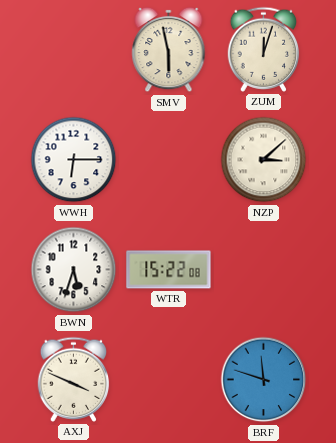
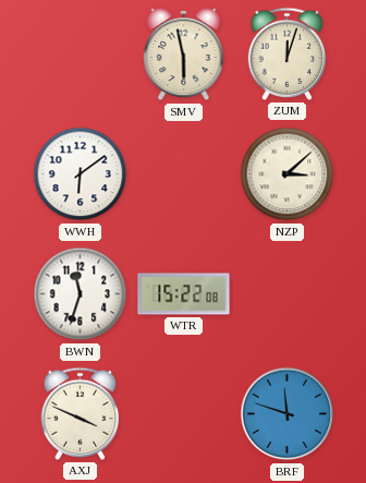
WWH: 6:15 -> 6:09 (81, 174)
BWN: 5:33 -> 11:33 (81, 294)
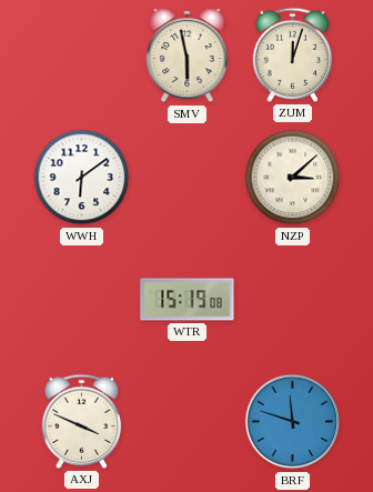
BWN: 11:33 -> none (81, 294)
WTR: 15:22 -> 15:19 (188, 300)
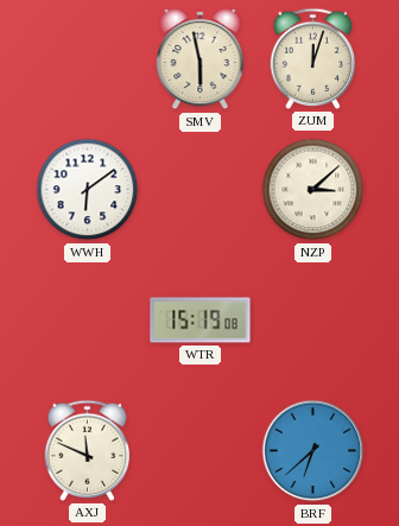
AXJ: 3:49 -> 11:49 (88, 450)
BRF: 11:48 -> 6:38 (313, 451)
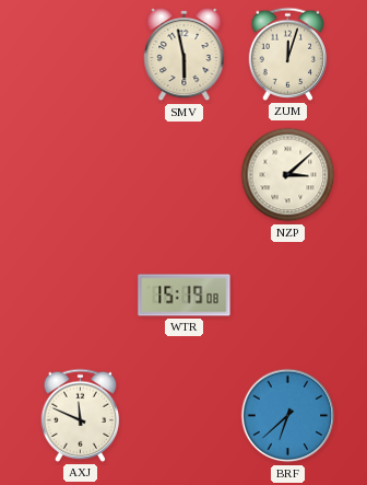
WWH: 6:09 -> none (88, 190)
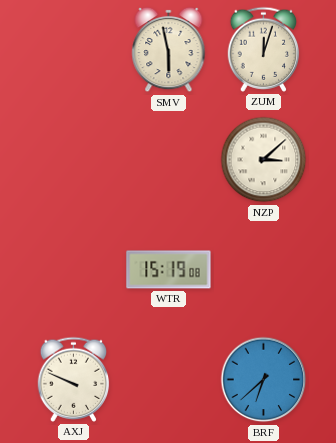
AXJ: 11:49 -> 9:49 (74, 379)
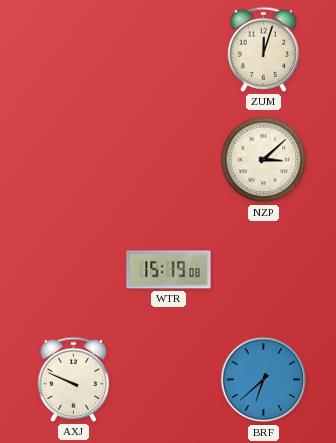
SMV: 5:58 -> none (169, 50)
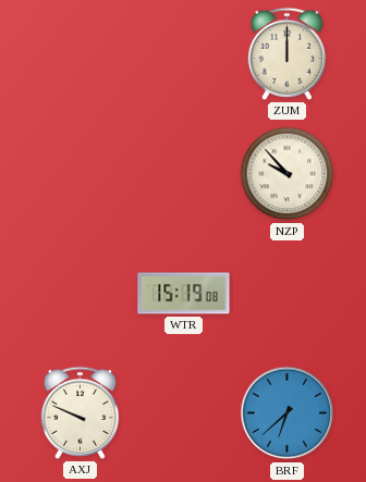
ZUM: 12:03 -> 12:00 (288, 53)
NZP: 3:08 -> 9:53 (288, 174)
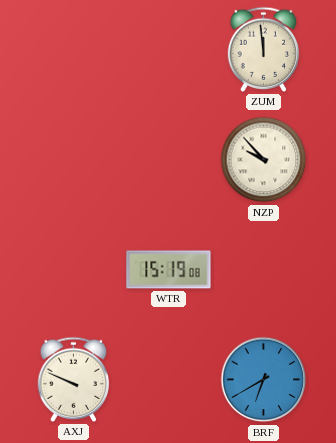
ZUM: 12:00 -> 11:59 (264, 49)
BRF: 6:38 -> 6:40 (264, 380)
